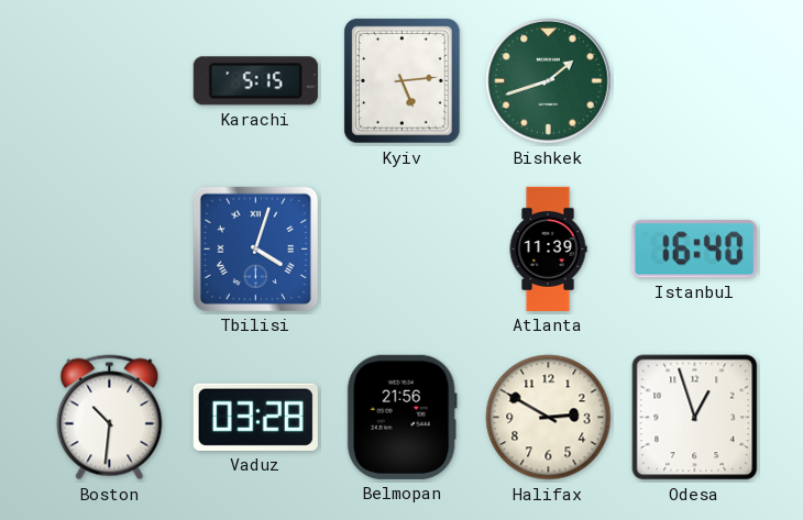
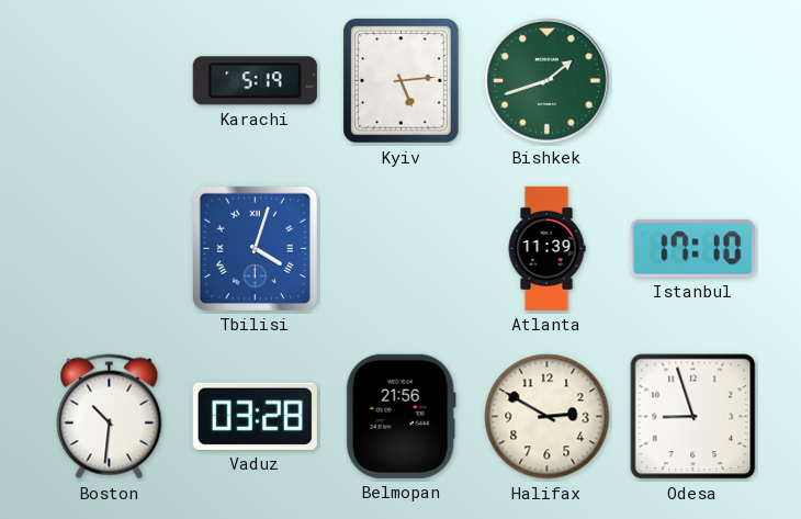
Karachi: 5:15 -> 5:19 (255, 81)
Istanbul: 16:40 -> 17:10 (692, 249)
Odesa: 12:57 -> 8:57 (693, 417)
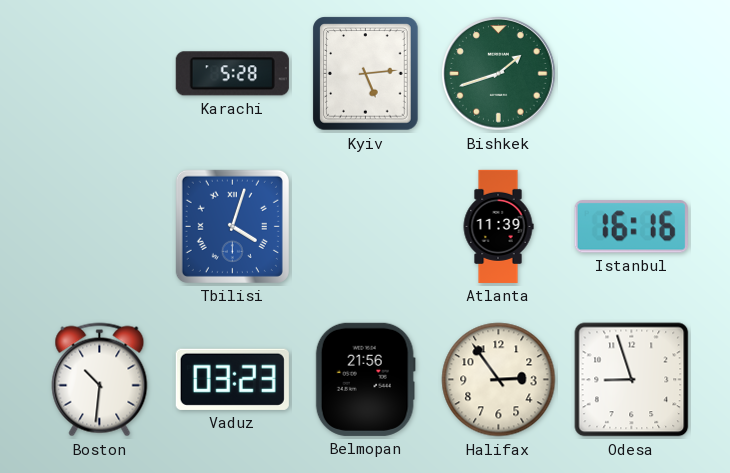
Karachi: 5:19 -> 5:28 (232, 74)
Istanbul: 17:10 -> 16:16 (631, 227)
Vaduz: 03:28 -> 03:23 (232, 379)
Halifax: 2:50 -> 2:54 (499, 380)
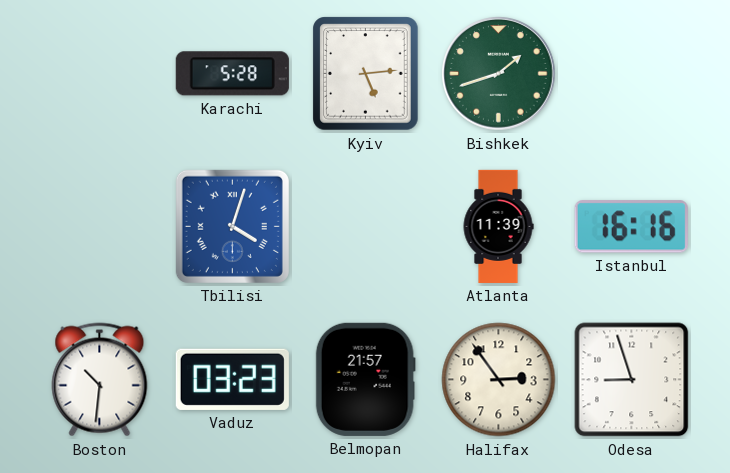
Belmopan: 21:56 -> 21:57 (365, 379)
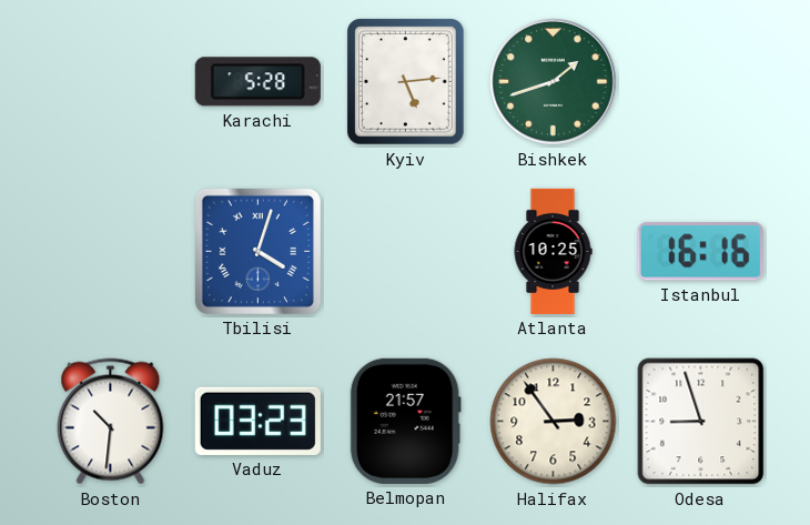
Atlanta: 11:39 -> 10:25 (553, 251)
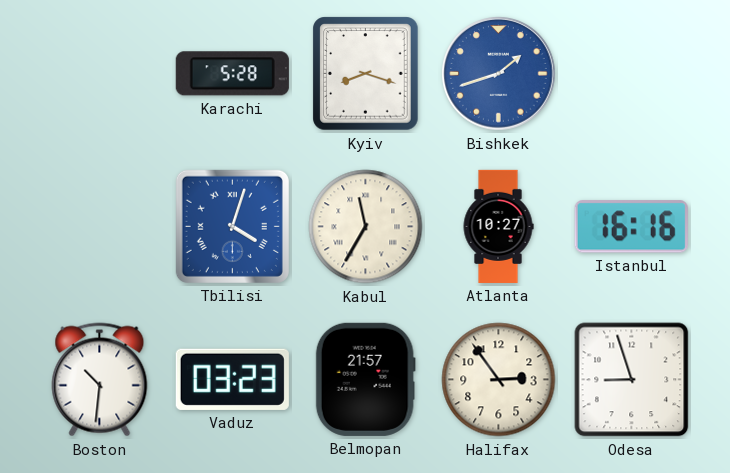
Kyiv: 5:14 -> 8:18 (366, 74)
Bishkek dial: green -> blue (499, 74)
Kabul: none -> 11:35 (366, 227)
Atlanta: 10:25 -> 10:27 (498, 226)
